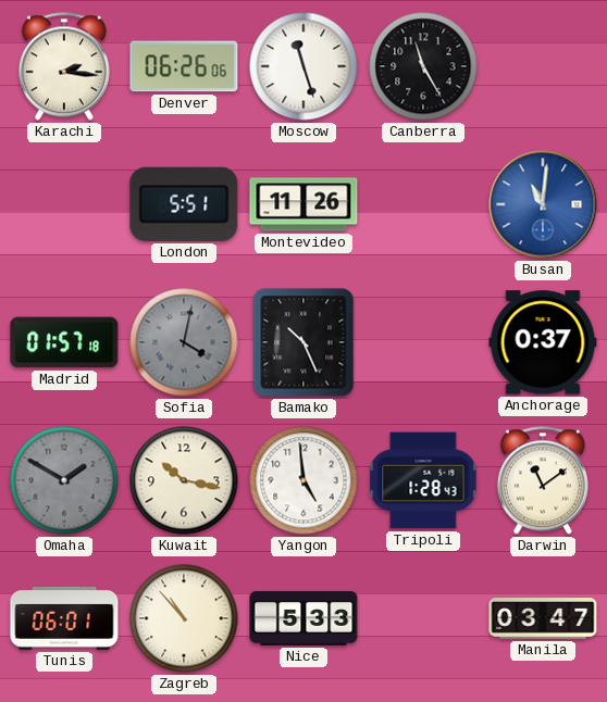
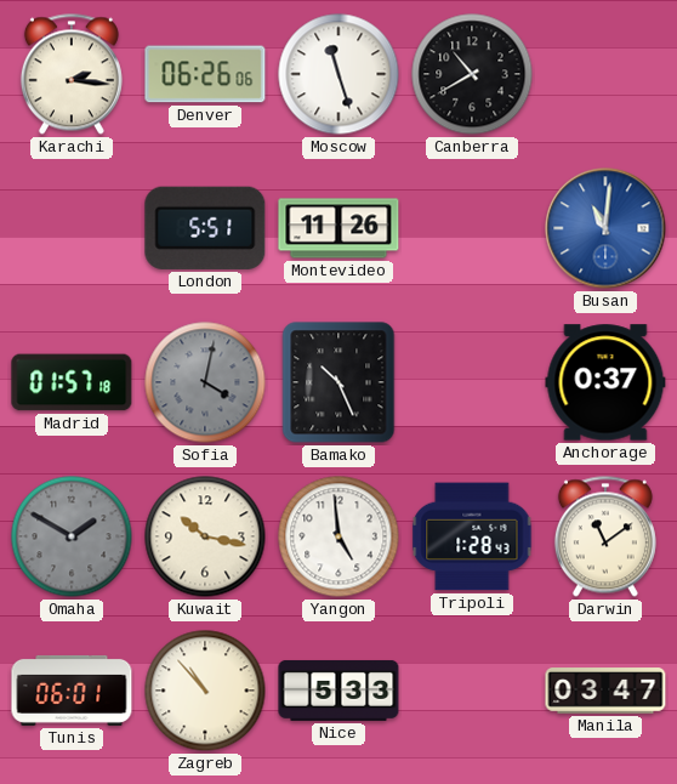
Canberra: 11:25 -> 10:40 (472, 74)
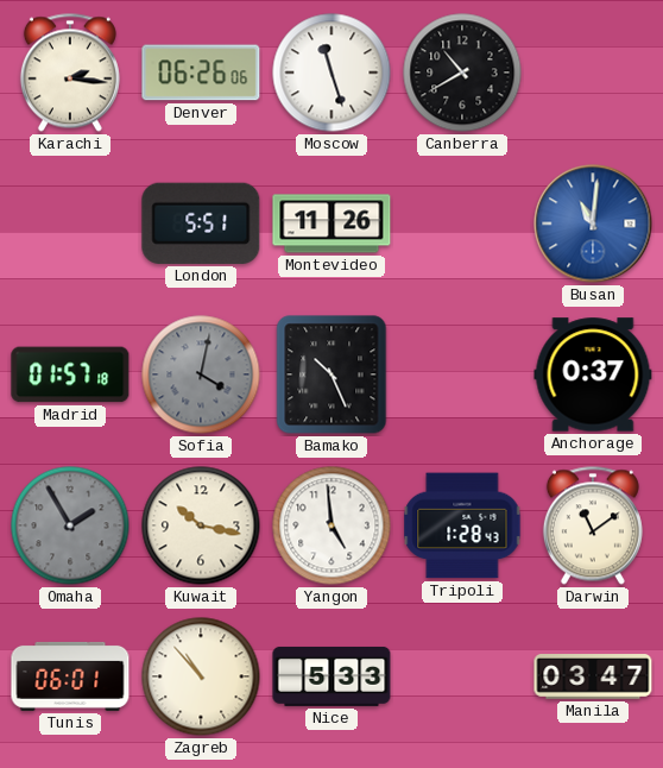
Omaha: 1:50 -> 1:55 (70, 525)
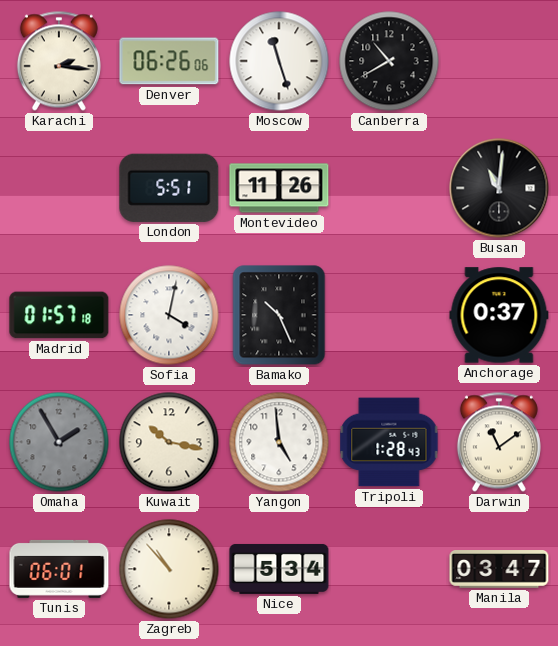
Busan dial: blue -> black (499, 188)
Sofia dial: grey -> white (169, 315)
Nice: 5:33 -> 5:34 (279, 569)
